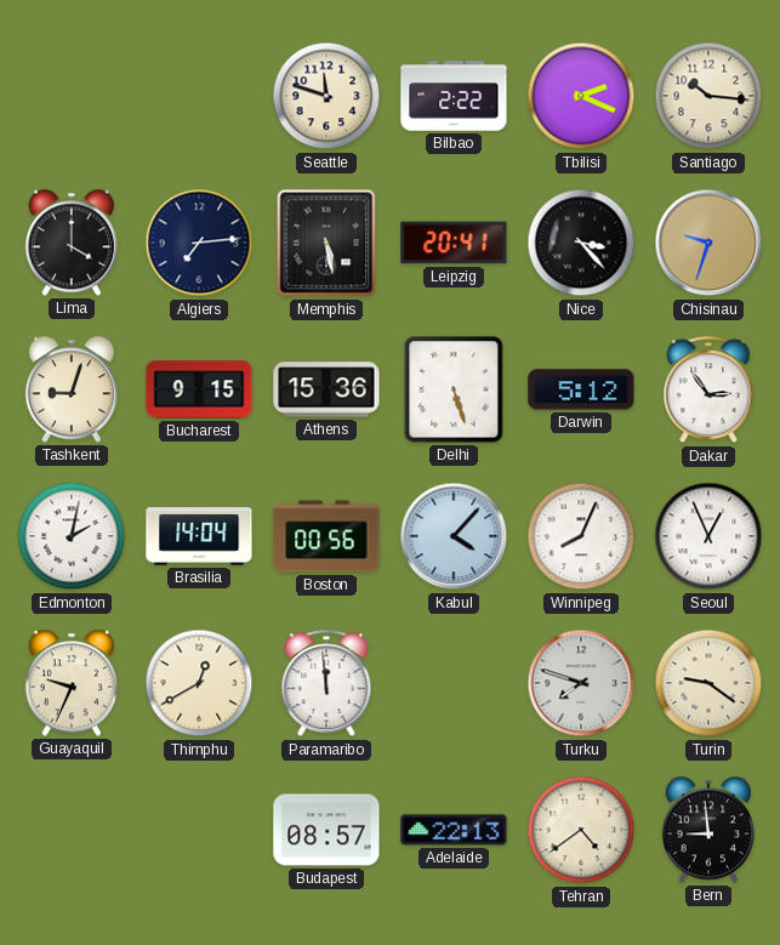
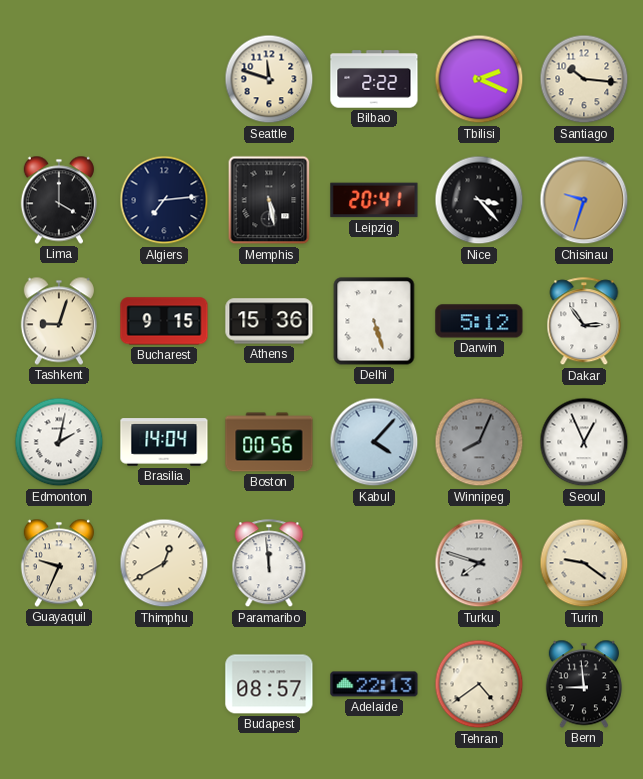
Winnipeg dial: white -> grey (479, 442)
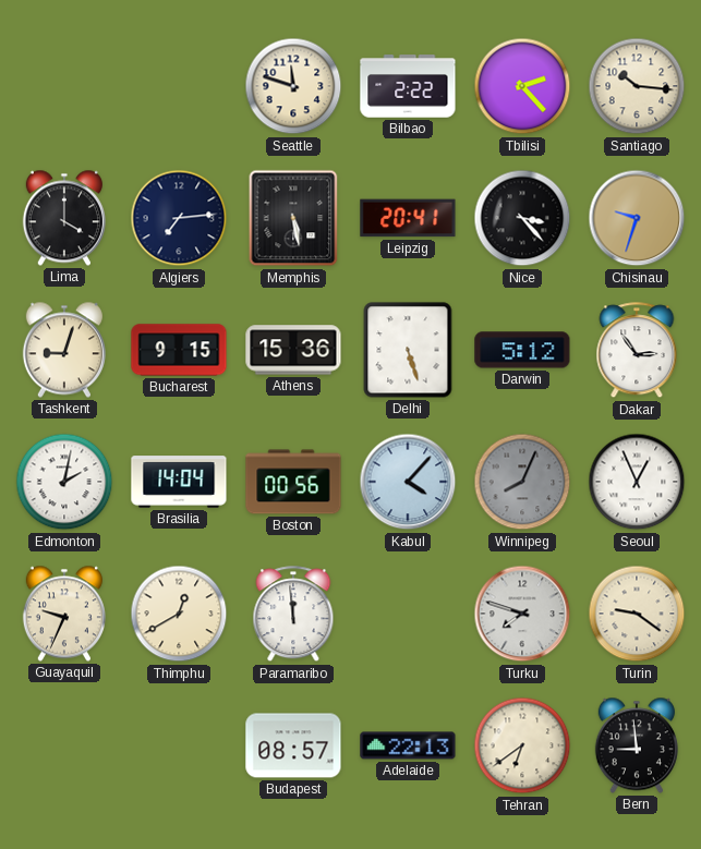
Tbilisi: 2:19 -> 2:23 (522, 86)
Tehran: 4:39 -> 6:39 (522, 745)
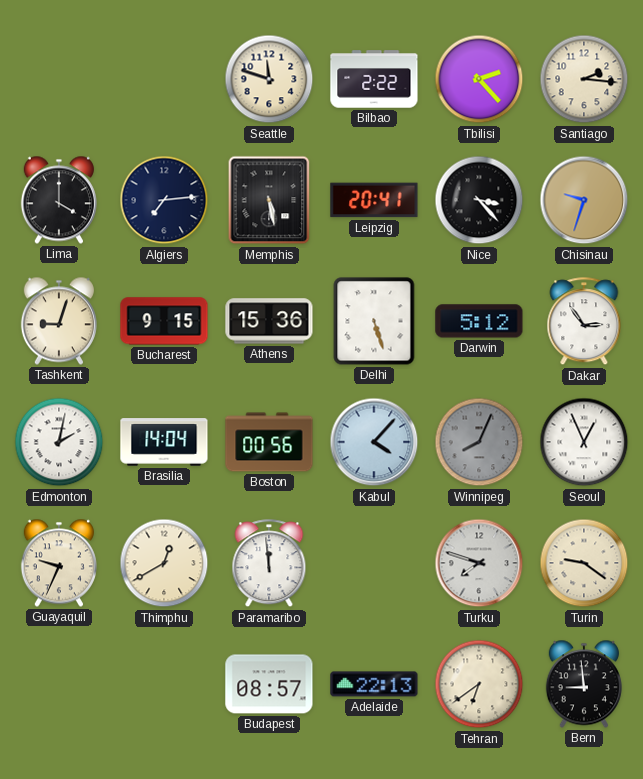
Santiago: 10:16 -> 2:16 (584, 79)
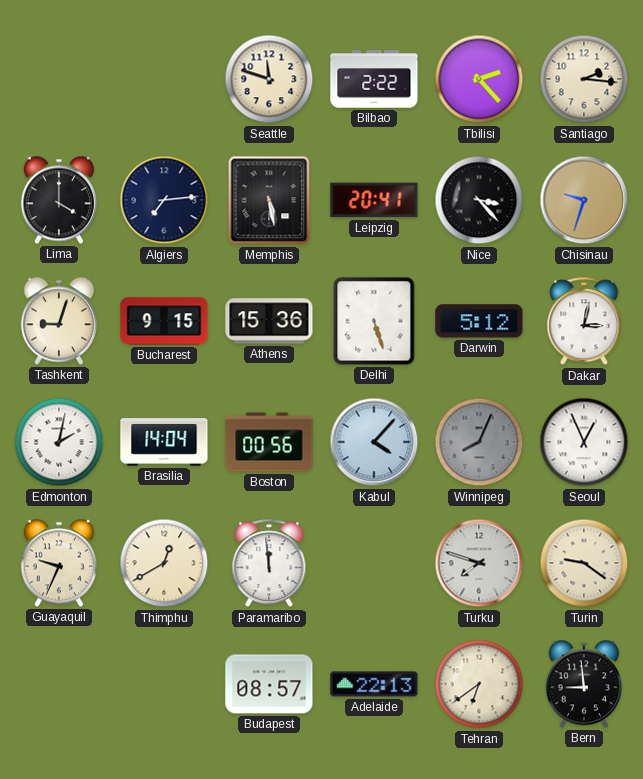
Dakar: 2:54 -> 3:02 (584, 322)
